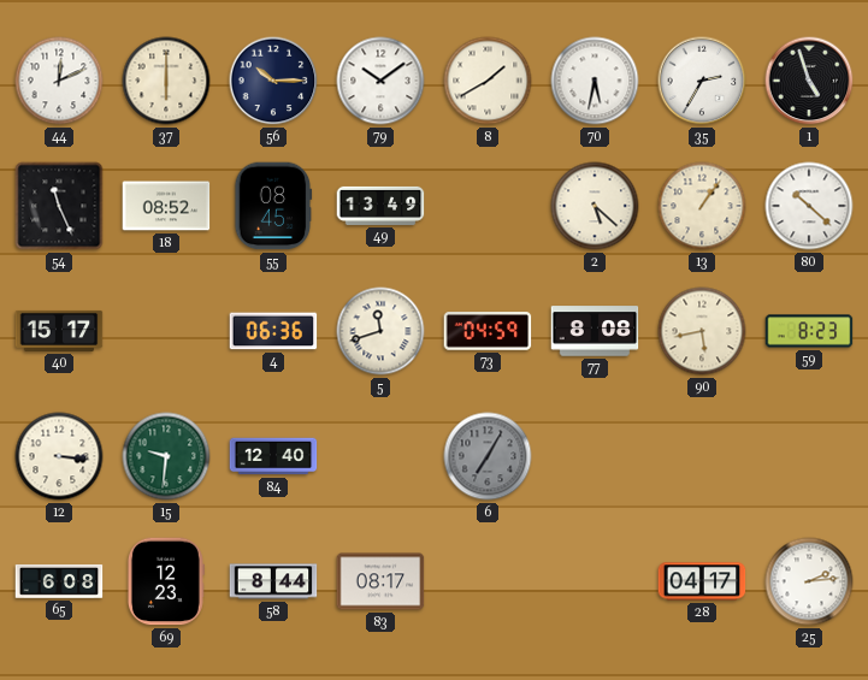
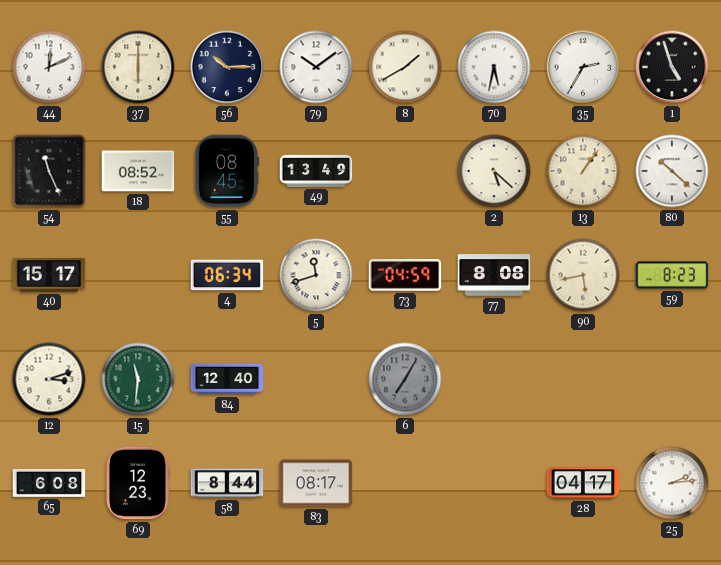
4: 06:36 -> 06:34 (227, 275)
12: 3:16 -> 3:12 (49, 379)
15: 9:31 -> 11:31 (138, 379)
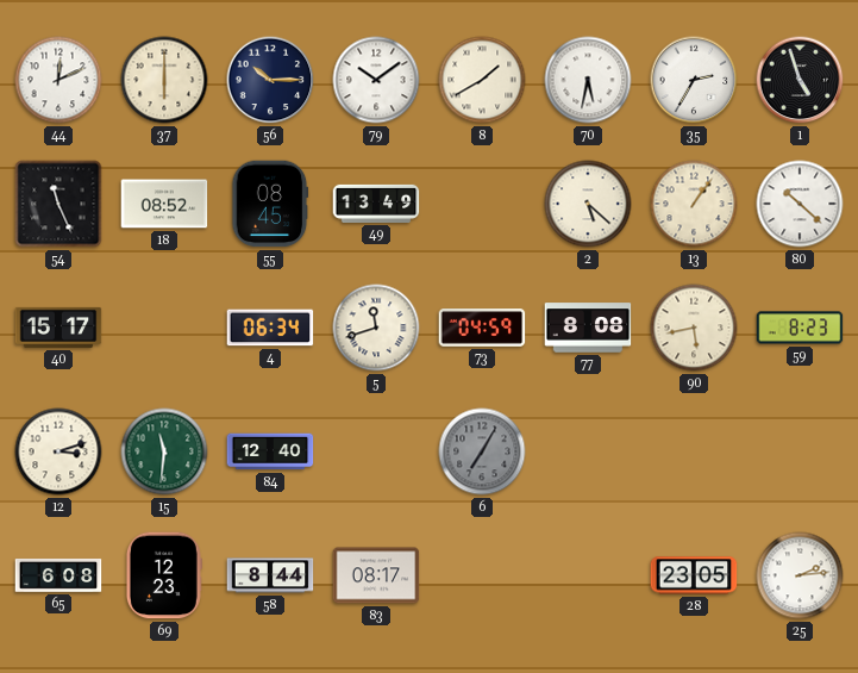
28: 04:17 -> 23:05 (694, 575)
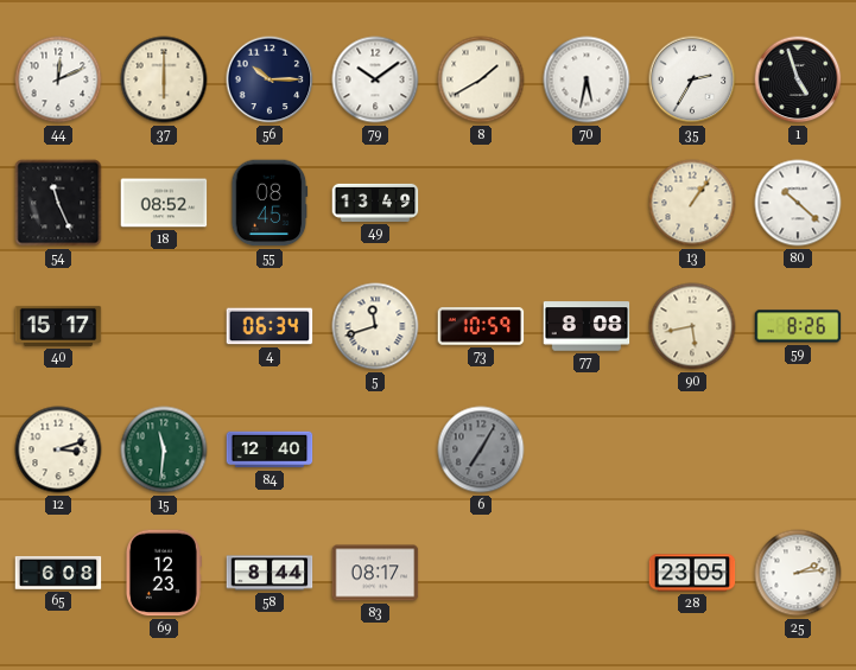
2: 5:22 -> none (588, 204)
73: 04:59 -> 10:59 (481, 326)
59: 8:23 -> 8:26 (798, 326)
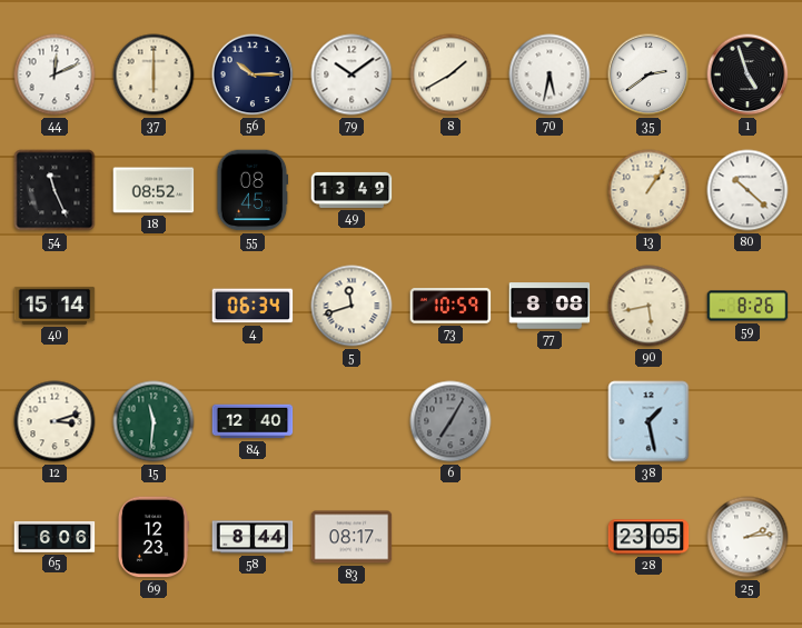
35: 2:35 -> 2:39 (648, 74)
40: 15:17 -> 15:14 (55, 306)
38: none -> 1:28 (648, 421)
65: 6:08 -> 6:06 (55, 537)
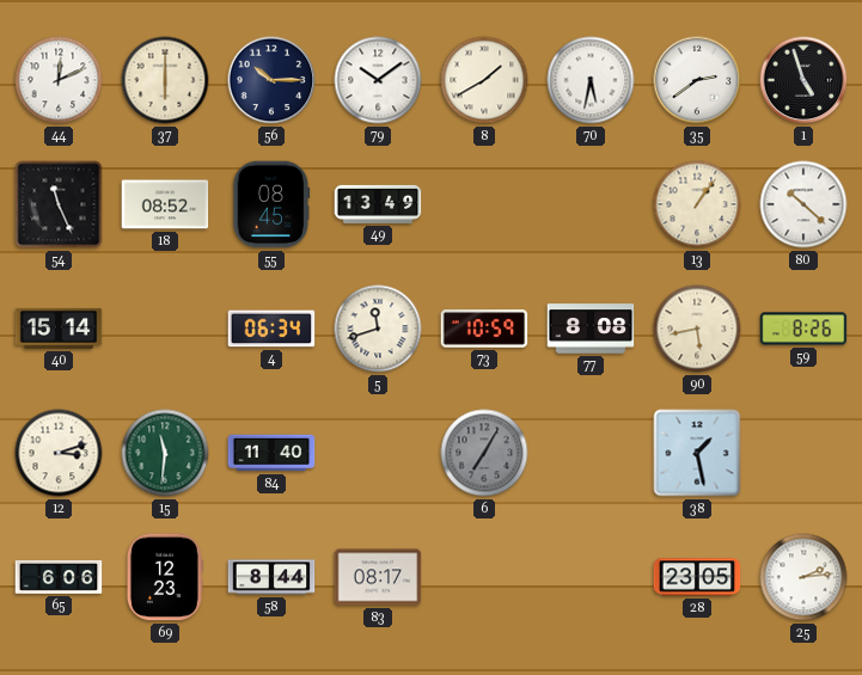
84: 12:40 -> 11:40 (271, 453)
